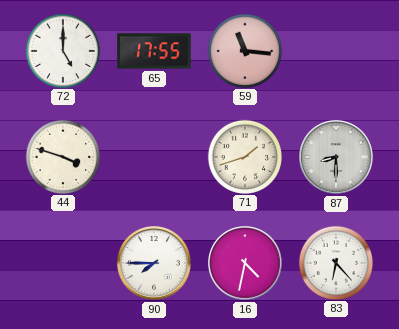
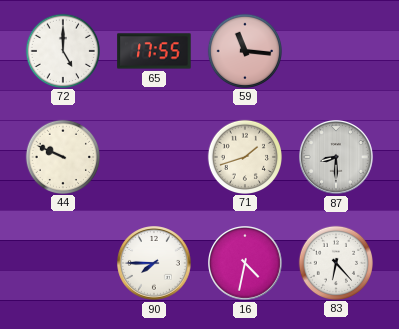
44: 3:48 -> 9:49 (62, 156)
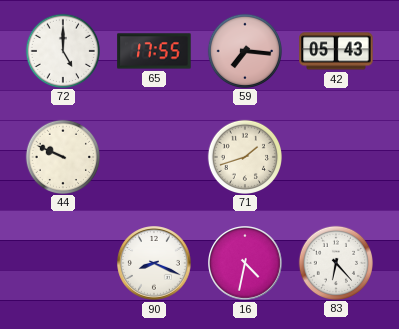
59: 11:16 -> 7:16 (244, 50)
42: none -> 05:43 (336, 51)
87: 8:30 -> none (337, 158)
90: 7:45 -> 8:19 (155, 264)
